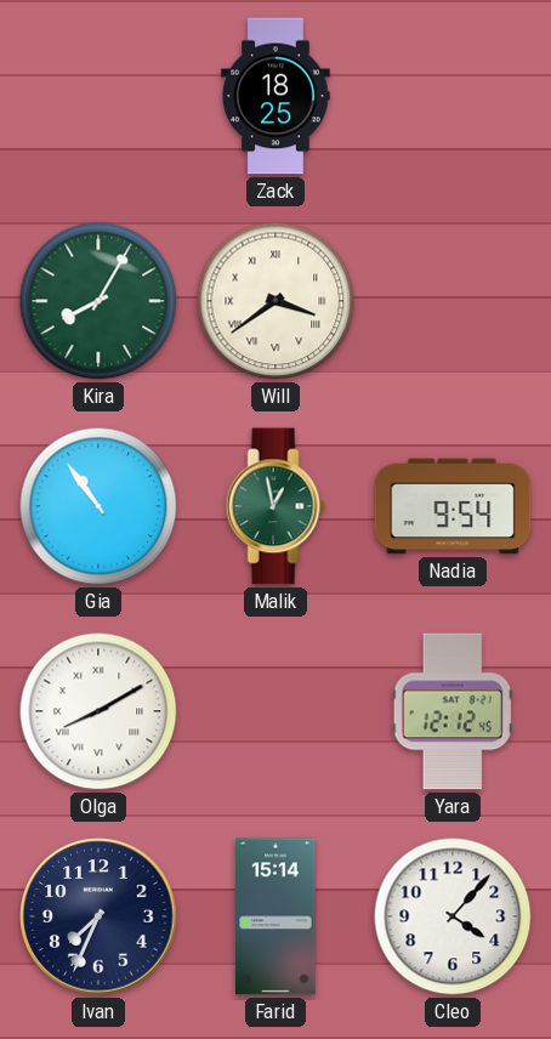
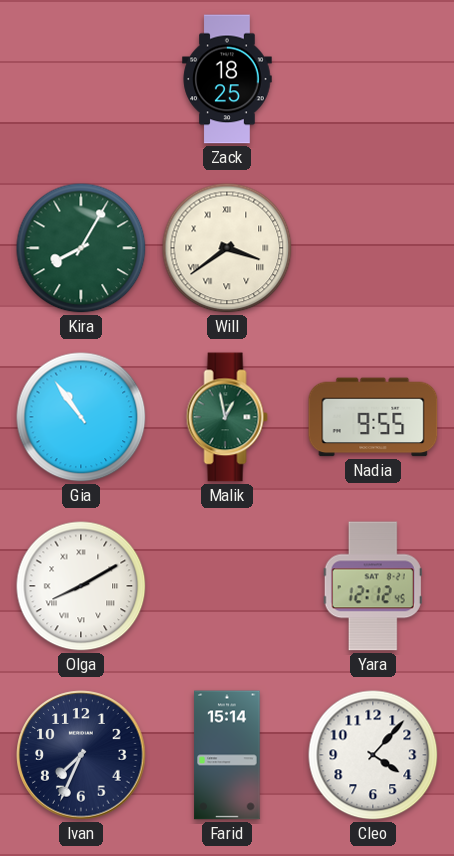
Nadia: 9:54 -> 9:55 (373, 417)
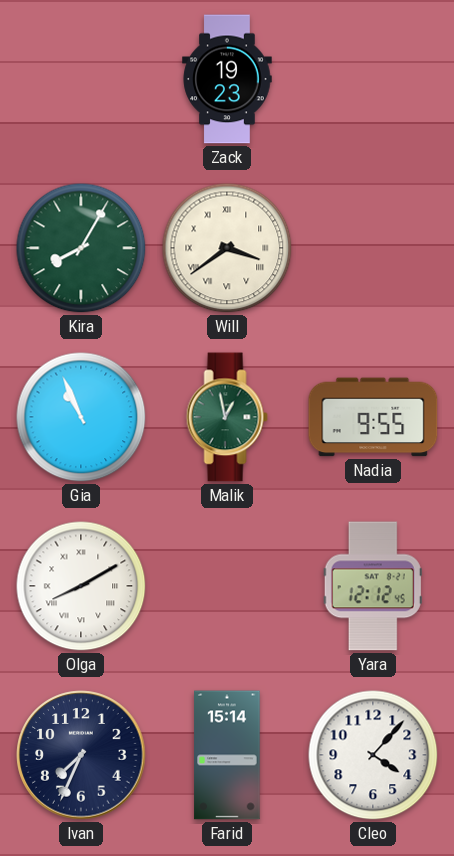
Zack: 18:25 -> 19:23 (227, 79)
Gia: 10:54 -> 10:56 (81, 417)
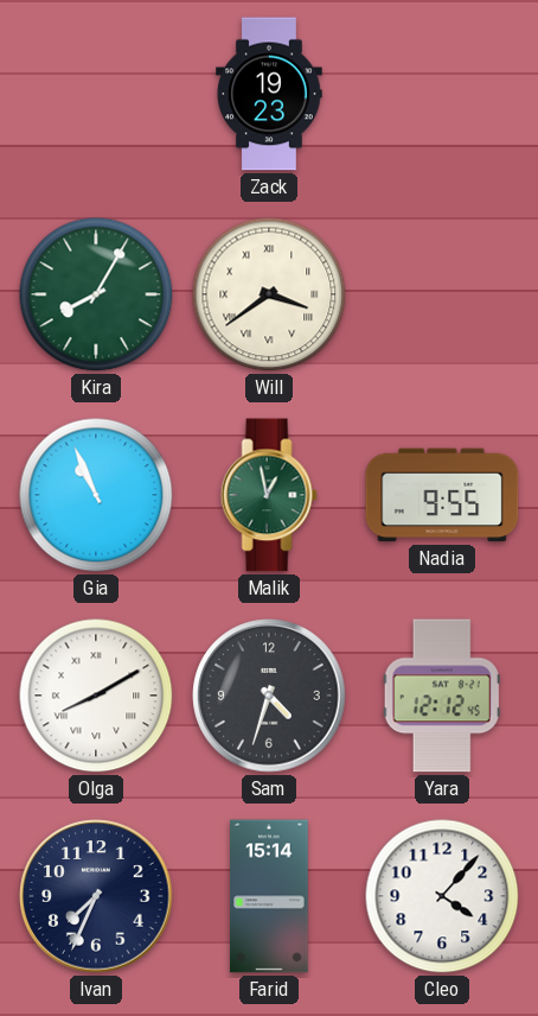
Sam: none -> 4:33 (269, 696)
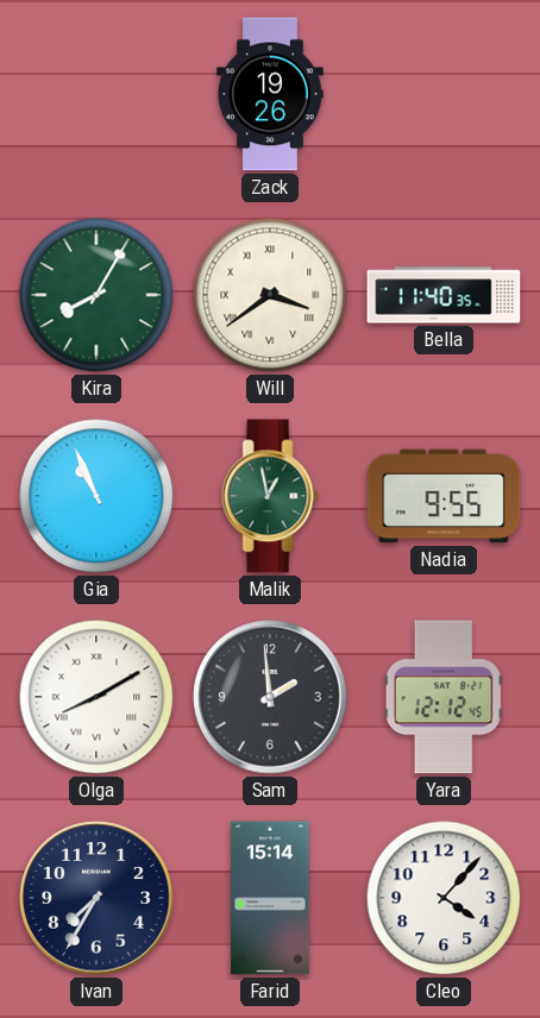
Zack: 19:23 -> 19:26 (270, 94)
Bella: none -> 11:40 (444, 295)
Sam: 4:33 -> 1:59 (270, 697)
Ivan: 7:34 -> 7:35 (96, 898)
